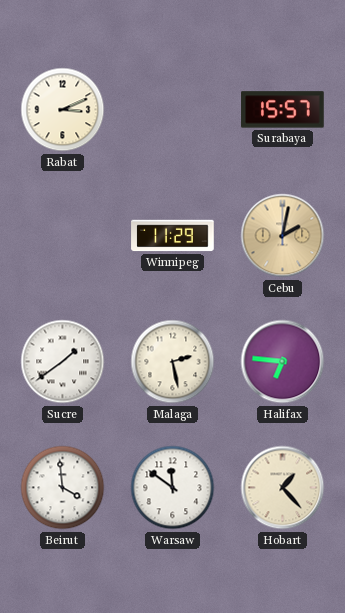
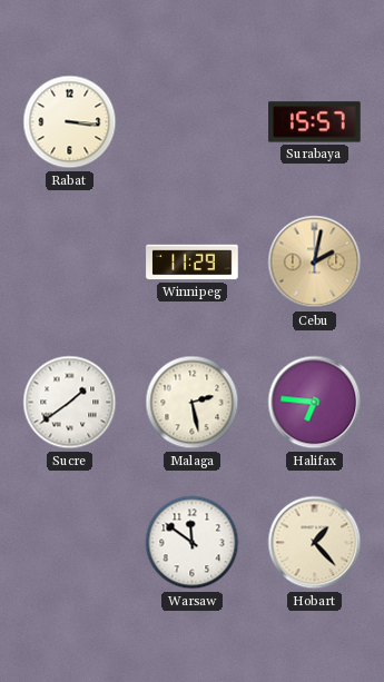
Rabat: 3:11 -> 3:16 (70, 122)
Beirut: 3:59 -> none (63, 488)
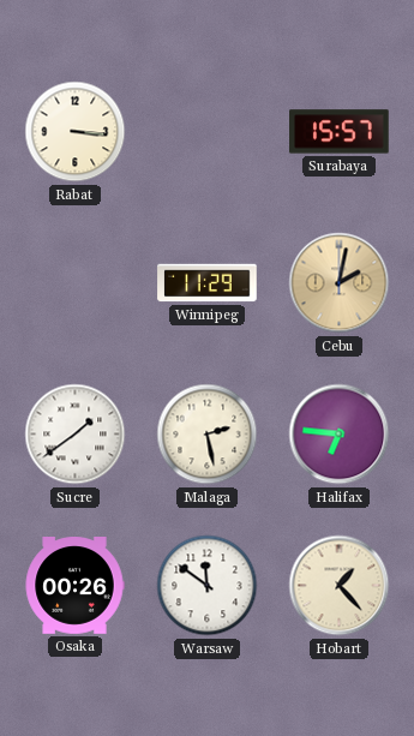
Osaka: none -> 00:26 (74, 586)
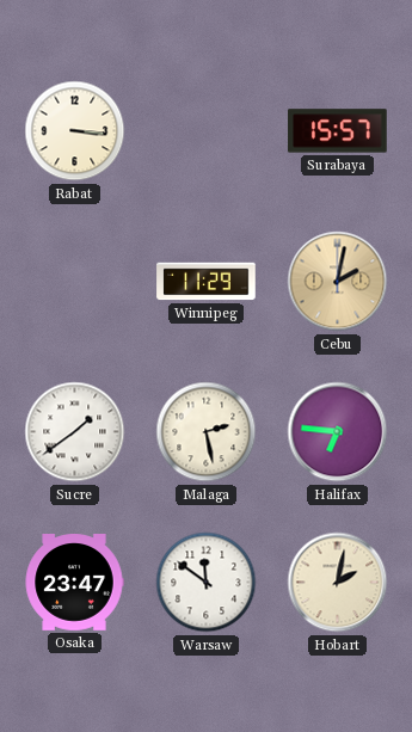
Osaka: 00:26 -> 23:47 (74, 583)
Hobart: 1:23 -> 2:02 (338, 583)
